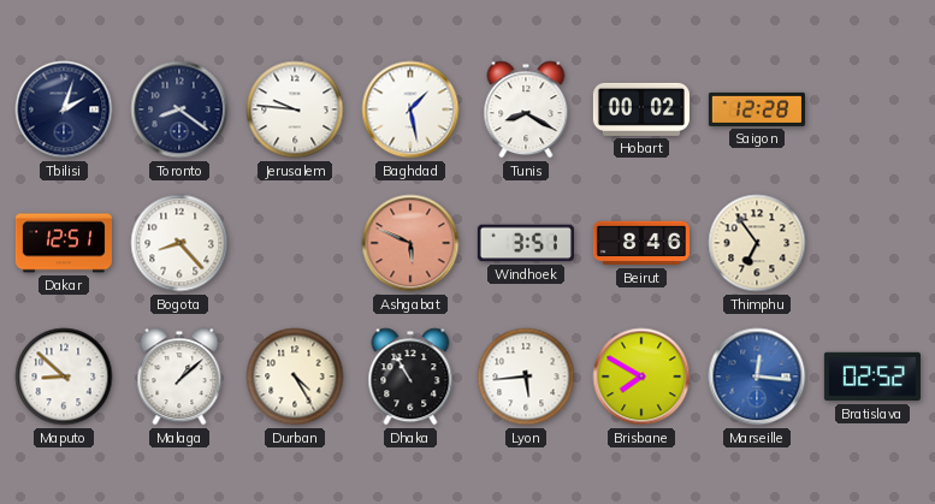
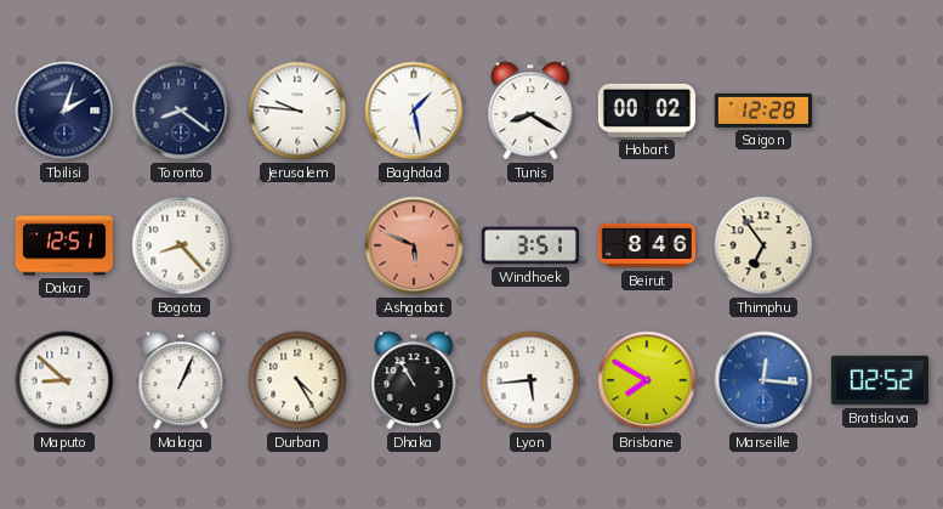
Malaga: 1:08 -> 1:04 (181, 380)
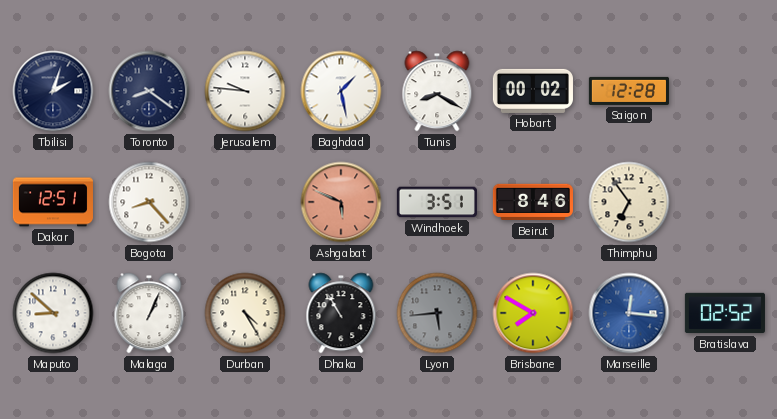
Lyon dial: white -> grey (437, 313)
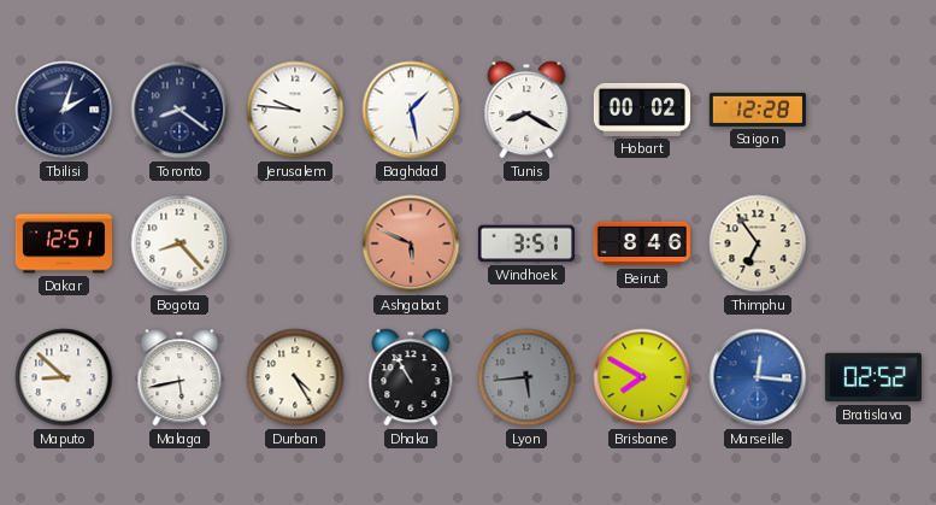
Malaga: 1:04 -> 5:43 (179, 377)
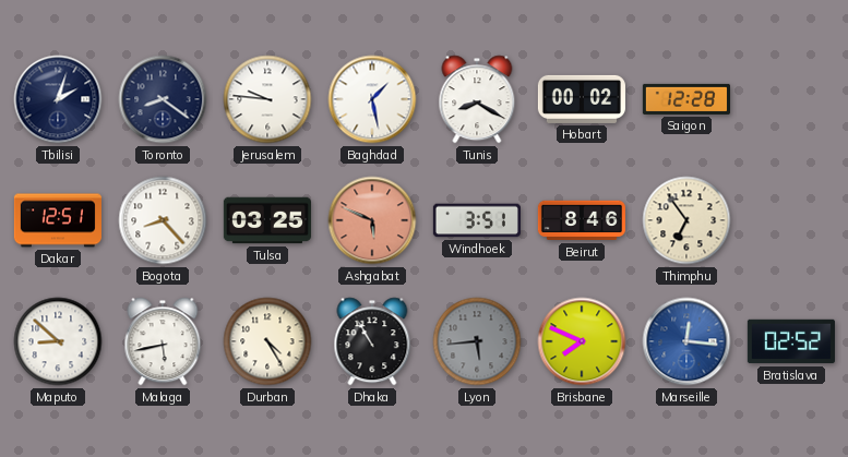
Tulsa: none -> 03:25 (267, 220)
Brisbane: 7:50 -> 7:49 (582, 341)
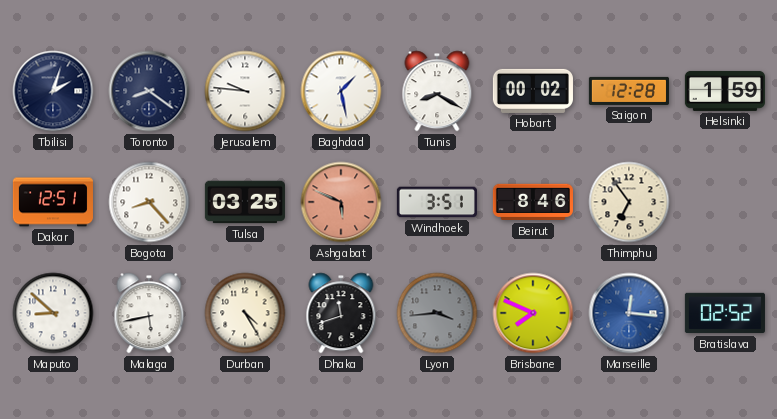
Helsinki: none -> 1:59 (725, 91)
Dhaka: 10:55 -> 11:42 (341, 313)
Lyon: 5:44 -> 3:44 (437, 313)
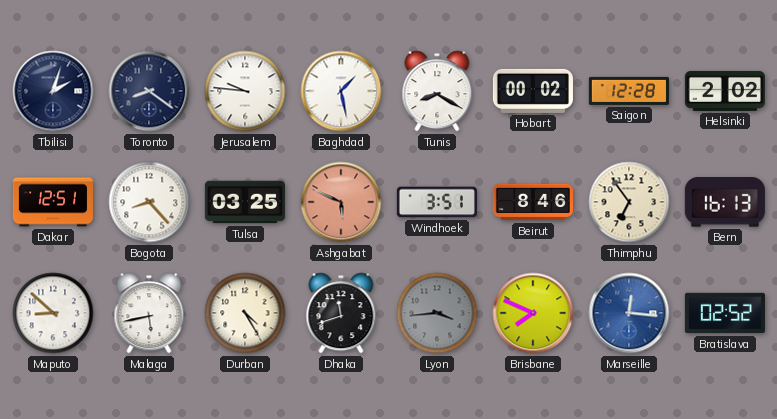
Helsinki: 1:59 -> 2:02 (725, 91)
Bern: none -> 16:13 (725, 202)
